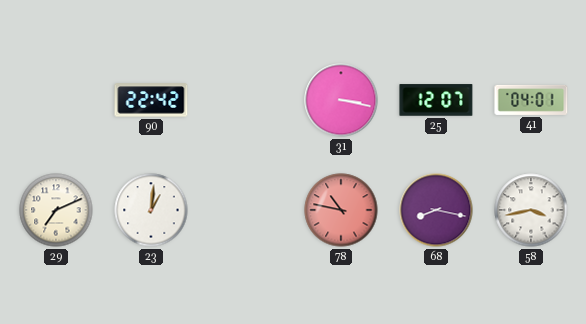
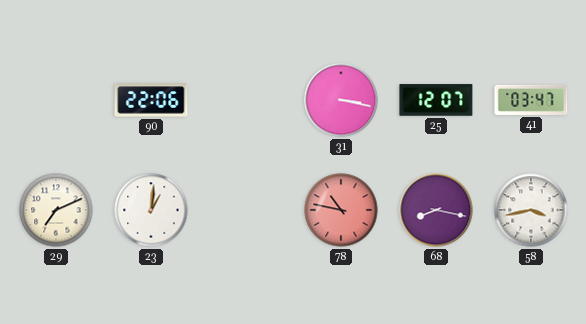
90: 22:42 -> 22:06 (151, 100)
41: 04:01 -> 03:47 (531, 100)
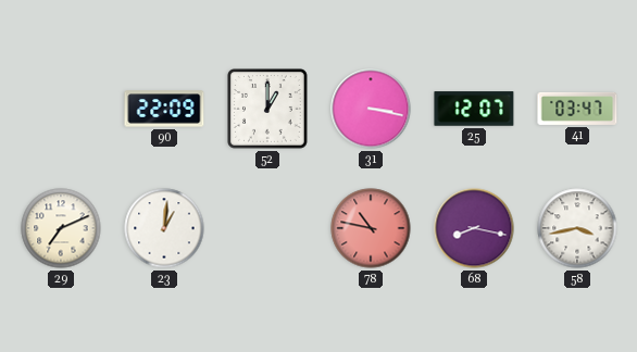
90: 22:06 -> 22:09 (164, 109)
52: none -> 1:00 (268, 110)
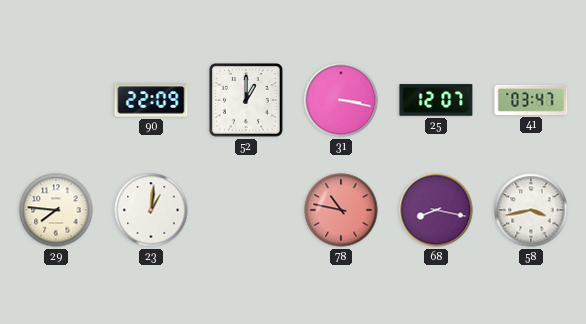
29: 7:11 -> 7:46 (56, 210)
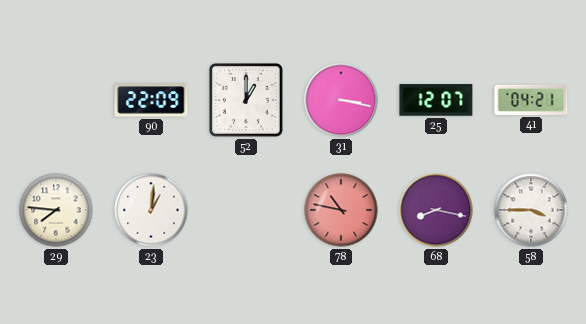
41: 03:47 -> 04:21 (531, 100)
58: 3:43 -> 3:45 (531, 210)
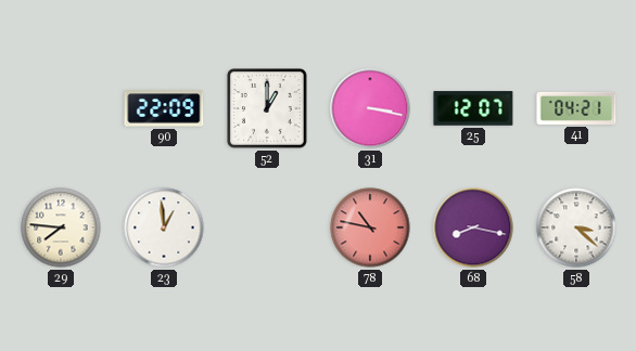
23: 1:01 -> 12:59 (164, 227)
58: 3:45 -> 3:22 (576, 227)
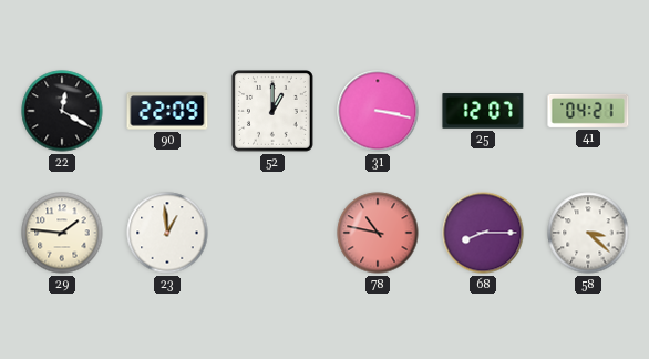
22: none -> 12:20 (62, 111)
29: 7:46 -> 1:46 (62, 233)
68: 8:17 -> 8:15 (483, 233)
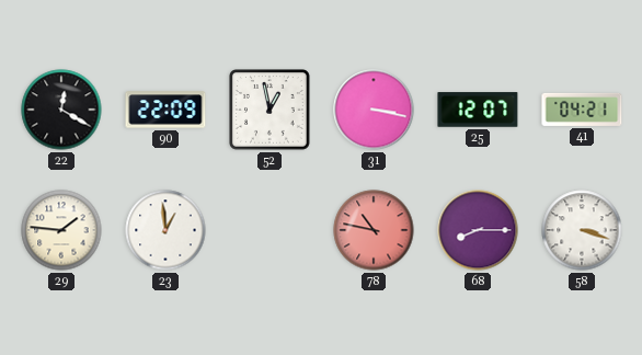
52: 1:00 -> 12:58 (271, 111)
58: 3:22 -> 3:18 (582, 230)
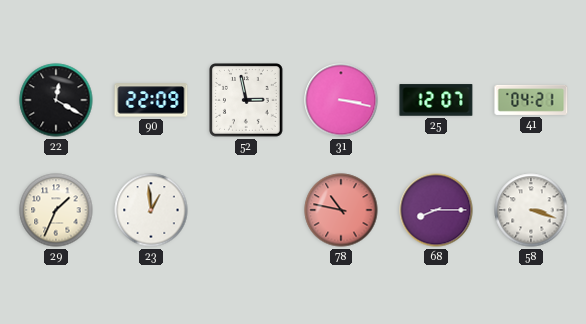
52: 12:58 -> 2:58 (247, 101)
29: 1:46 -> 1:34 (56, 210)
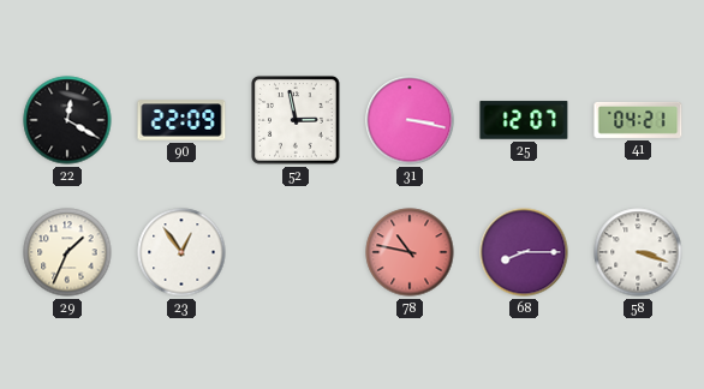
23: 12:59 -> 12:54 (181, 252)
